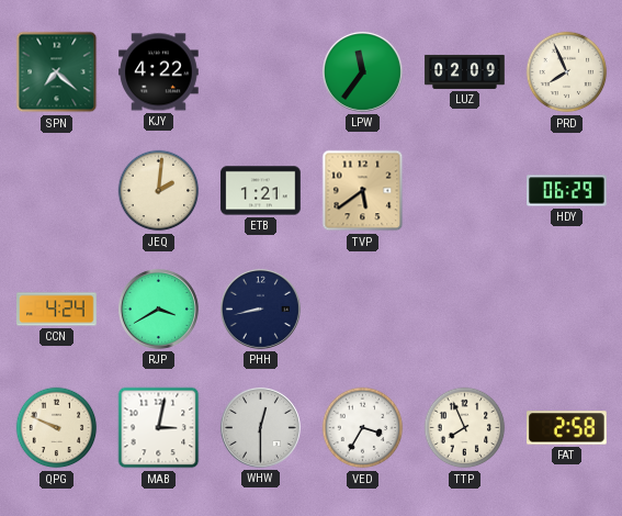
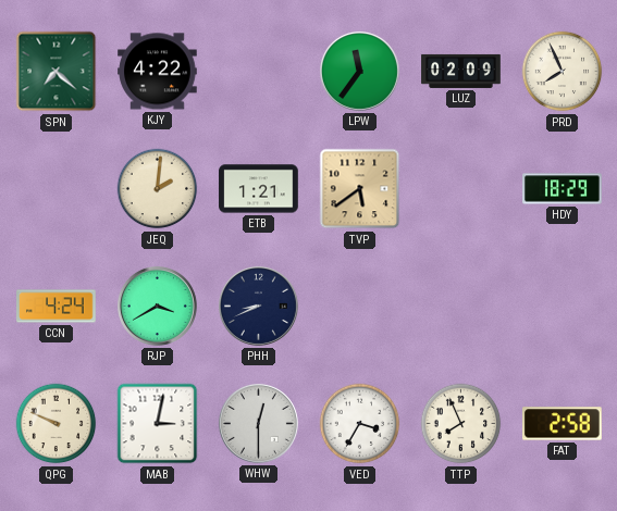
HDY: 06:29 -> 18:29 (563, 189)
PHH: 8:43 -> 8:41 (258, 306)
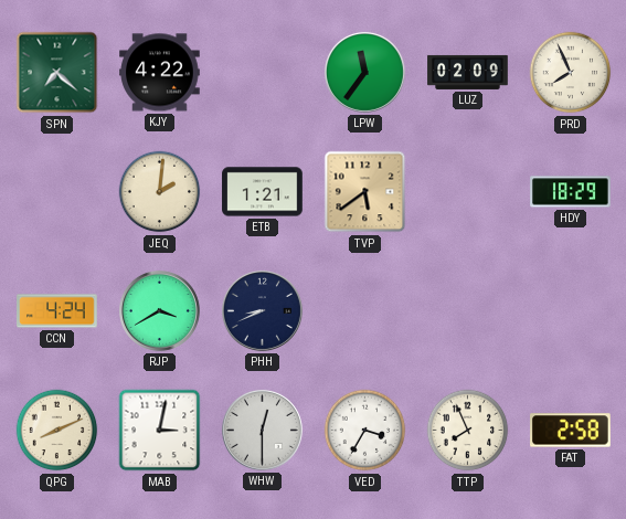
QPG: 9:49 -> 8:11 (57, 431)
